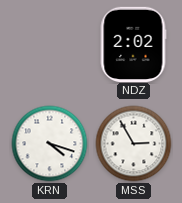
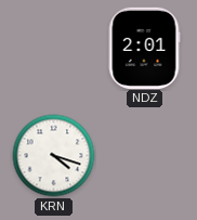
NDZ: 2:02 -> 2:01 (144, 48)
MSS: 2:55 -> none (134, 144)
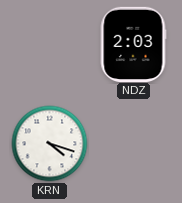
NDZ: 2:01 -> 2:03 (133, 44)
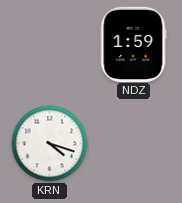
NDZ: 2:03 -> 1:59 (133, 44)
